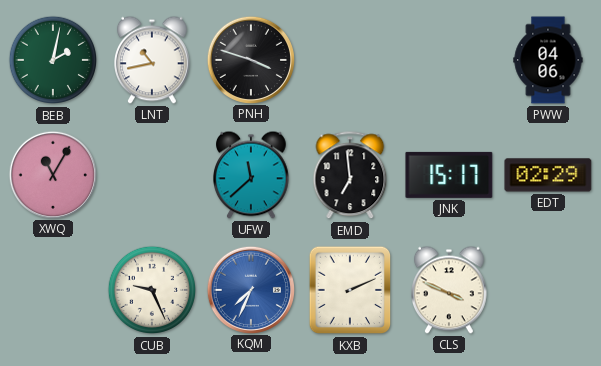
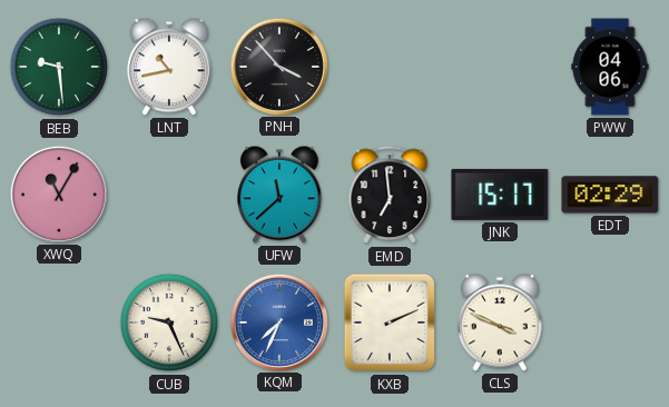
BEB: 2:02 -> 9:29 (59, 67)
PNH: 3:48 -> 3:53 (278, 66)
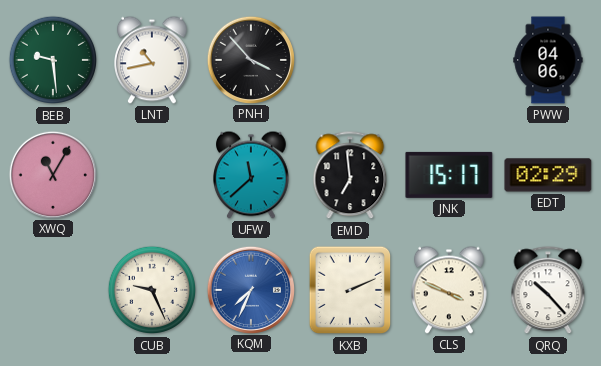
QRQ: none -> 10:23 (548, 291)
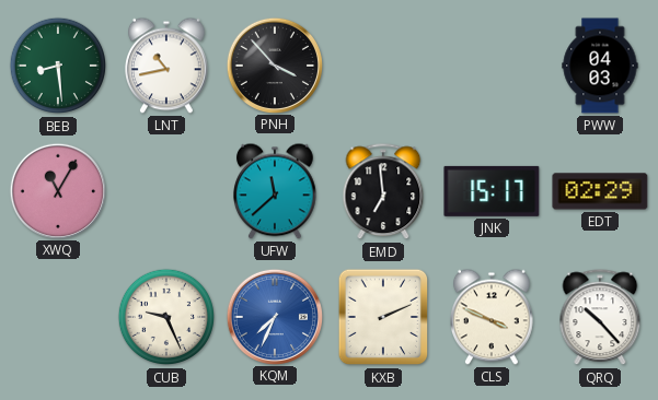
BEB: 9:29 -> 8:29 (58, 66)
PWW: 04:06 -> 04:03 (600, 66)
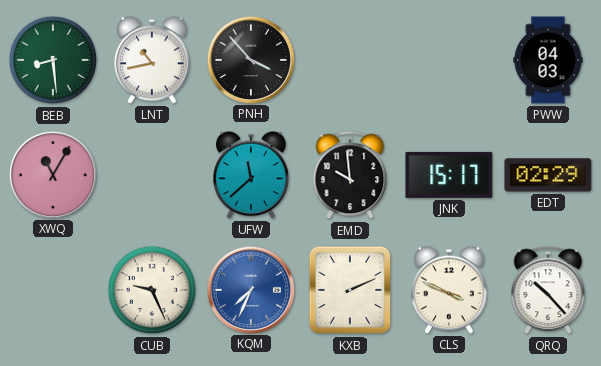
EMD: 6:59 -> 9:59 (350, 176)
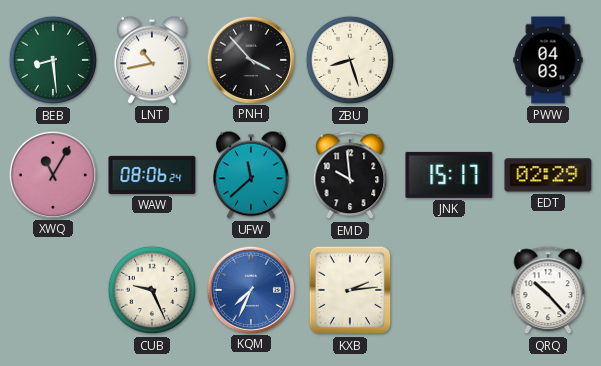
ZBU: none -> 8:27 (350, 60)
WAW: none -> 08:06 (152, 175)
KXB: 2:11 -> 2:14 (350, 290)
CLS: 3:49 -> none (450, 290)
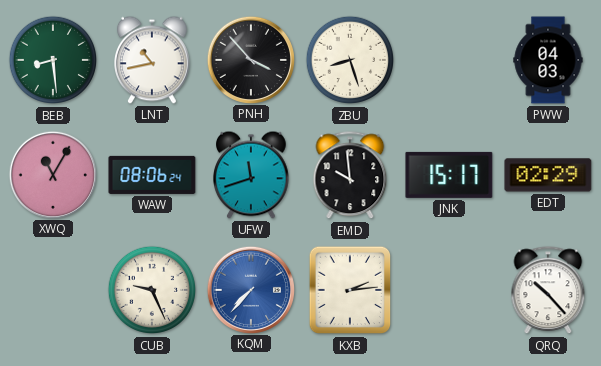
UFW: 11:38 -> 11:42 (252, 175)
KQM: 7:34 -> 7:37 (250, 289)
